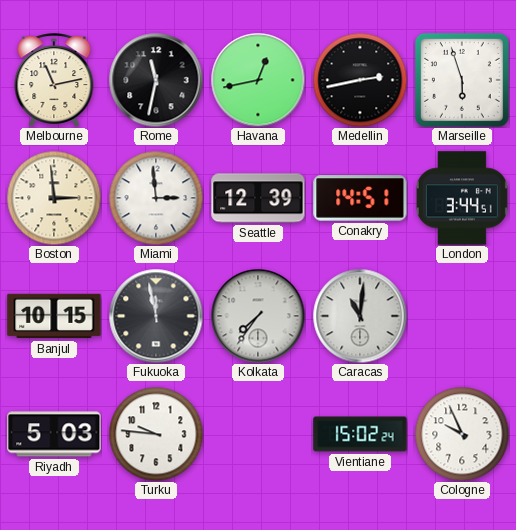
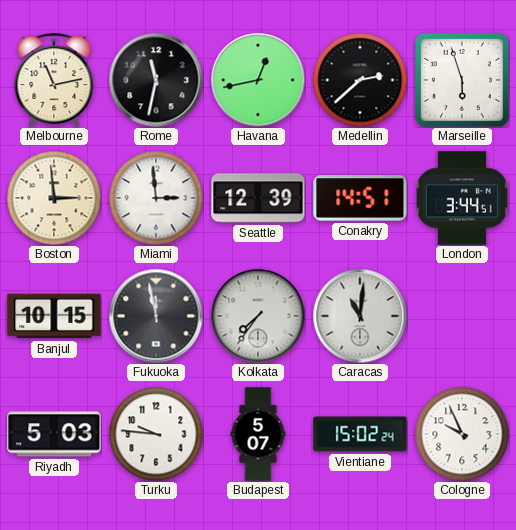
Medellin: 2:43 -> 2:38 (360, 80)
Budapest: none -> 5:07 (258, 434)
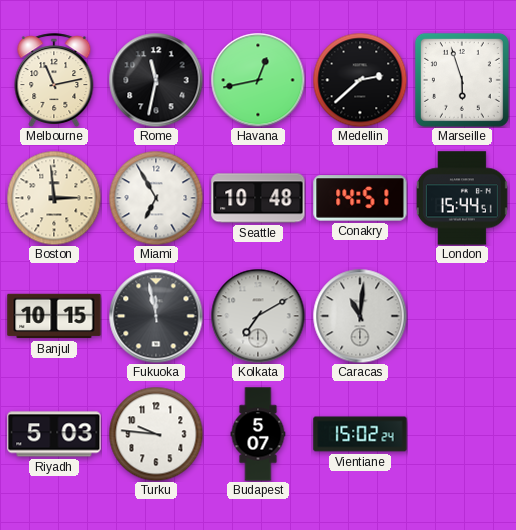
Miami: 2:59 -> 6:55 (156, 198)
Seattle: 12:39 -> 10:48 (258, 198)
London: 3:44 -> 15:44 (462, 198)
Kolkata: 7:36 -> 7:10 (258, 316)
Cologne: 9:56 -> none (462, 434)
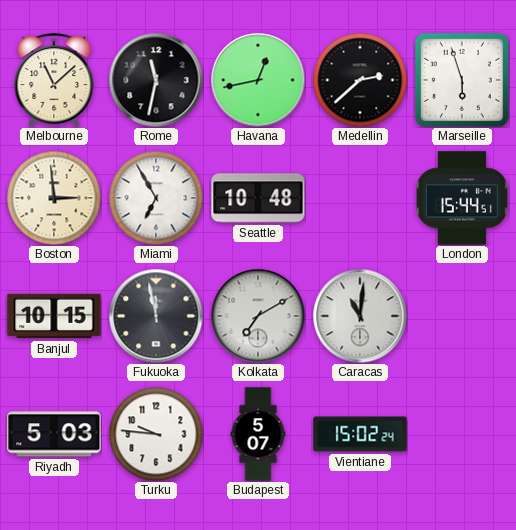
Melbourne: 11:13 -> 11:08 (54, 80)
Conakry: 14:51 -> none (360, 198)
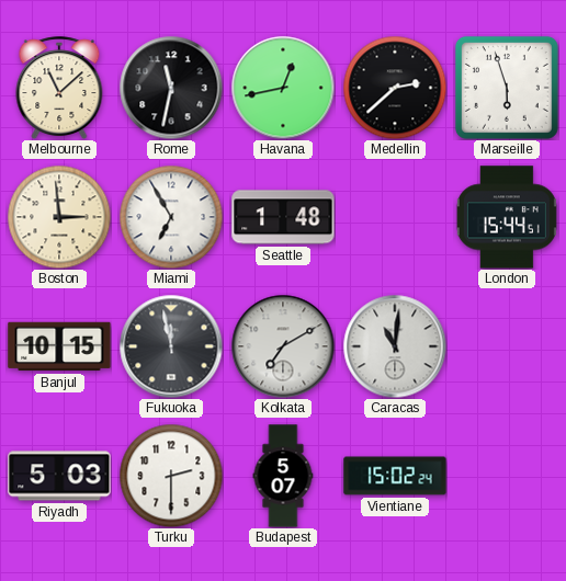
Seattle: 10:48 -> 1:48 (283, 217)
Turku: 9:46 -> 2:30 (171, 476)
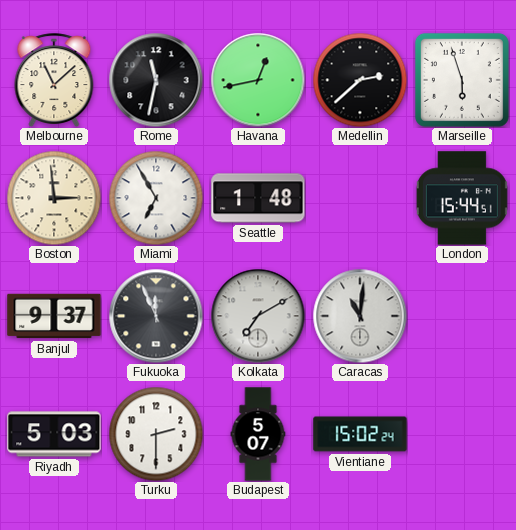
Banjul: 10:15 -> 9:37 (54, 316)
Fukuoka: 11:58 -> 11:56 (156, 316)
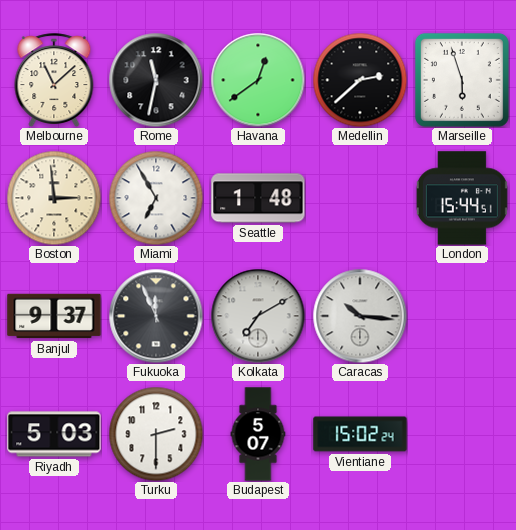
Havana: 12:43 -> 12:39 (258, 80)
Caracas: 11:01 -> 10:16 (360, 316)
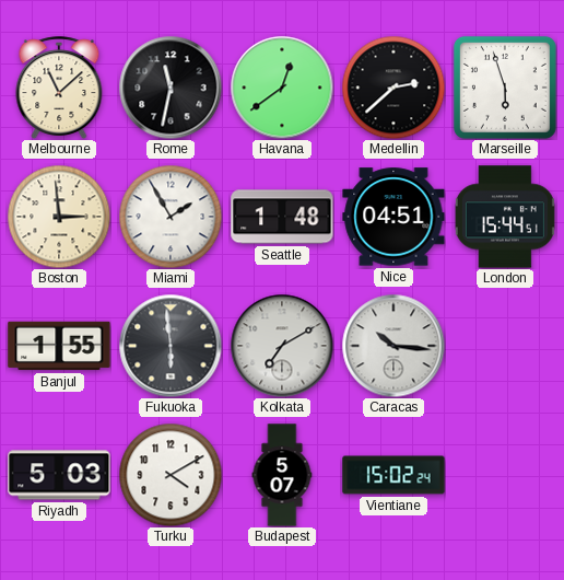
Miami: 6:55 -> 1:55 (171, 217)
Nice: none -> 04:51 (393, 217)
Banjul: 9:37 -> 1:55 (59, 346)
Fukuoka: 11:56 -> 5:59 (171, 346)
Turku: 2:30 -> 4:10 (171, 475)
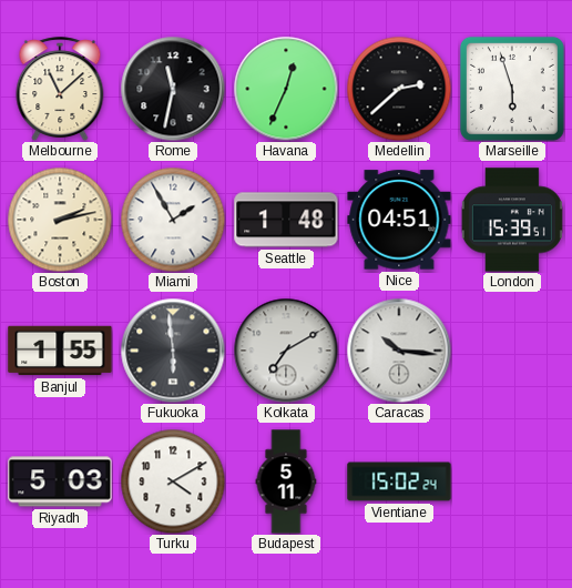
Havana: 12:39 -> 12:34 (286, 89)
Boston: 2:59 -> 2:13 (60, 220)
London: 15:44 -> 15:39 (512, 220)
Budapest: 5:07 -> 5:11 (286, 481)
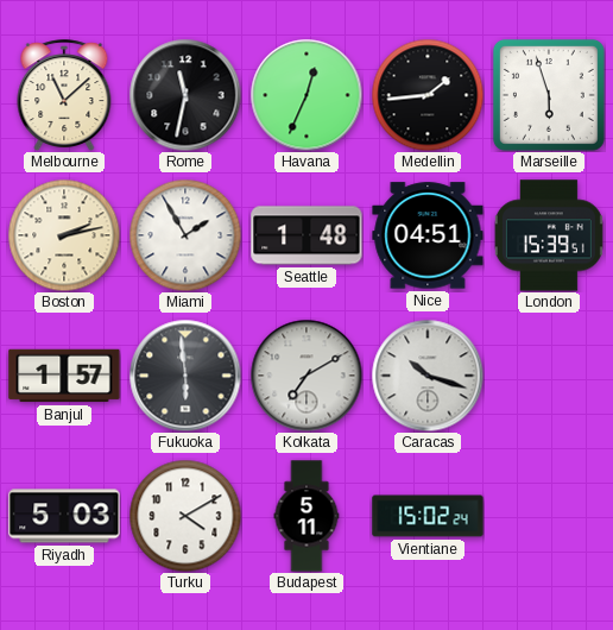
Medellin: 2:38 -> 1:44 (428, 95)
Banjul: 1:55 -> 1:57 (64, 376)
Caracas: 10:16 -> 10:18 (428, 376)
